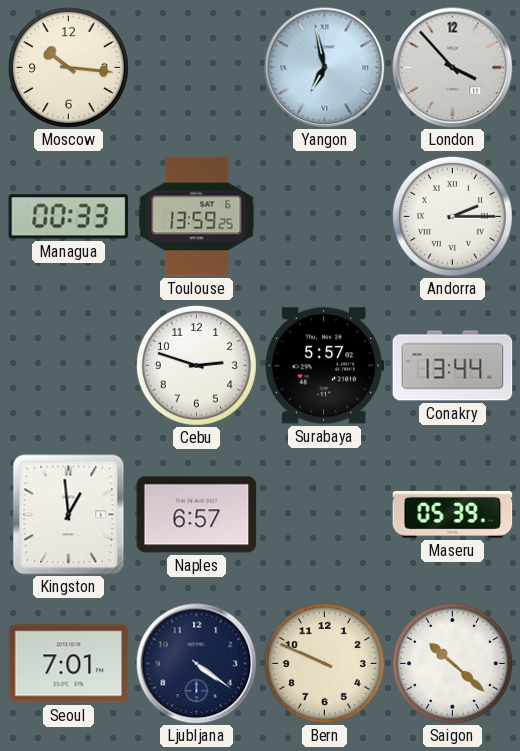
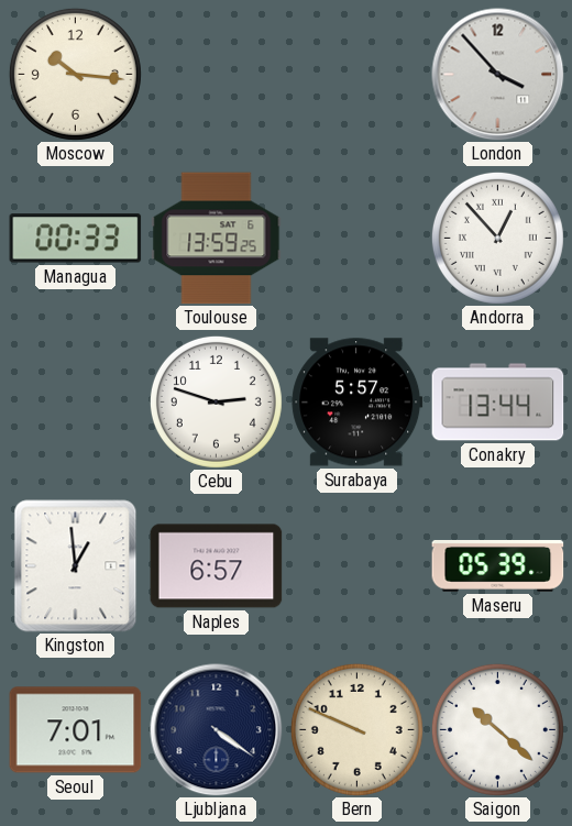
Yangon: 6:58 -> none (325, 68)
Andorra: 2:15 -> 12:53 (497, 238)
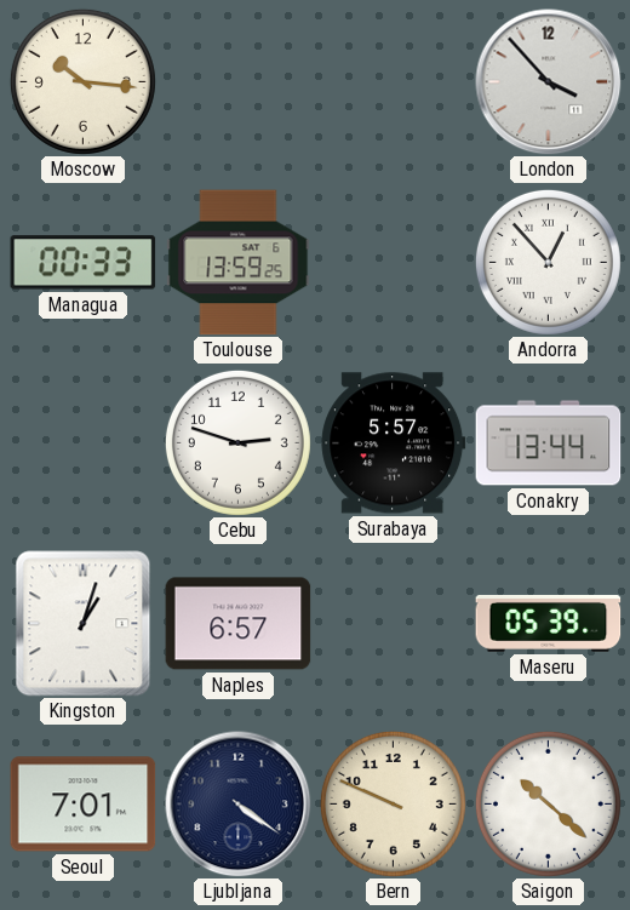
Kingston: 12:59 -> 1:03 (84, 624)
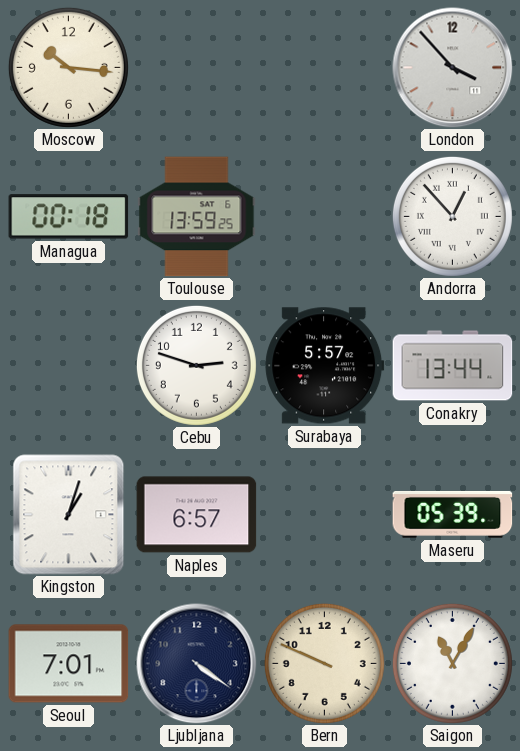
Managua: 00:33 -> 00:18 (69, 217)
Saigon: 10:22 -> 11:05 (452, 663)
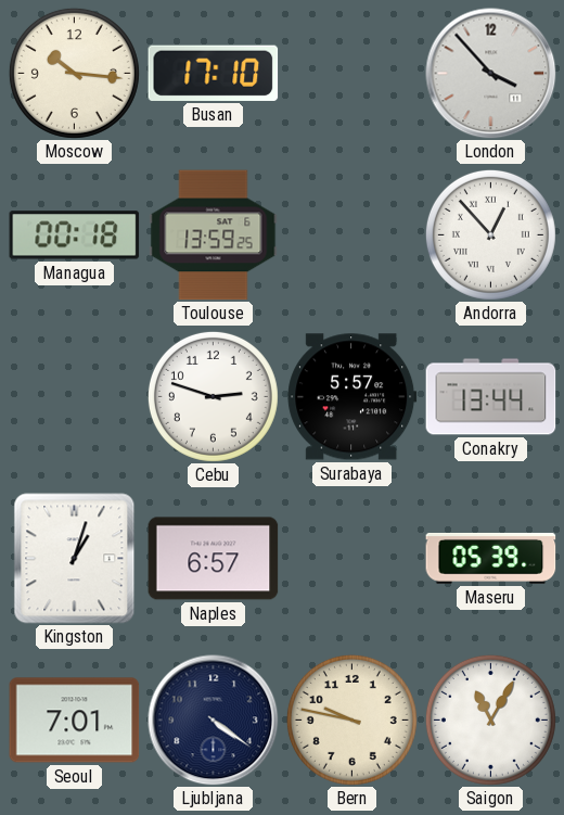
Busan: none -> 17:10 (214, 73)
Bern: 9:49 -> 9:47 (351, 720)
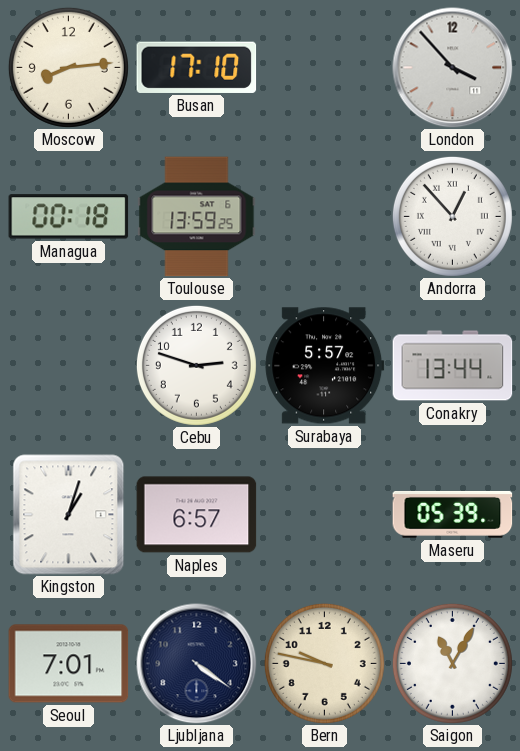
Moscow: 10:16 -> 8:14 (68, 67)
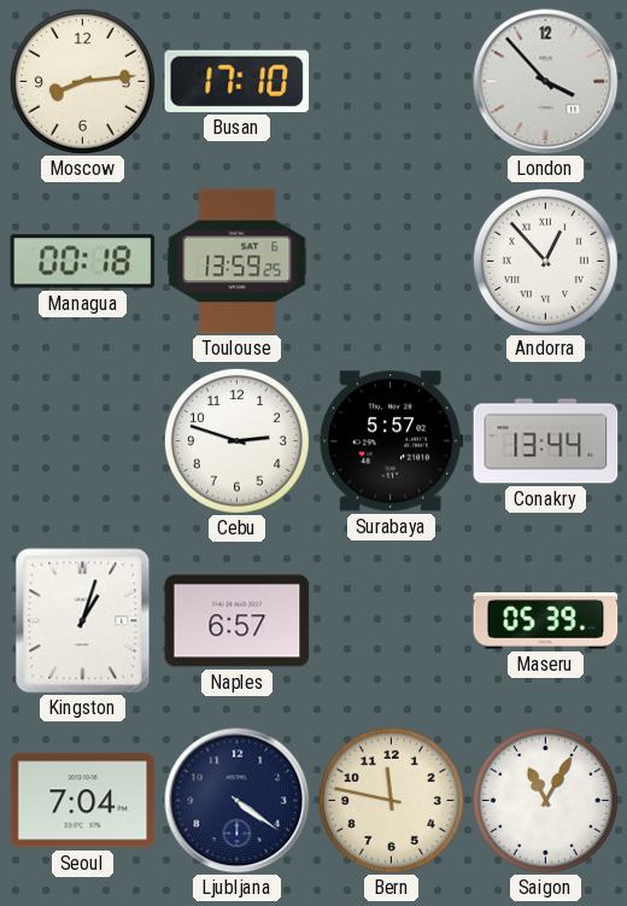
Seoul: 7:01 -> 7:04 (83, 801)
Bern: 9:47 -> 11:47 (391, 800)
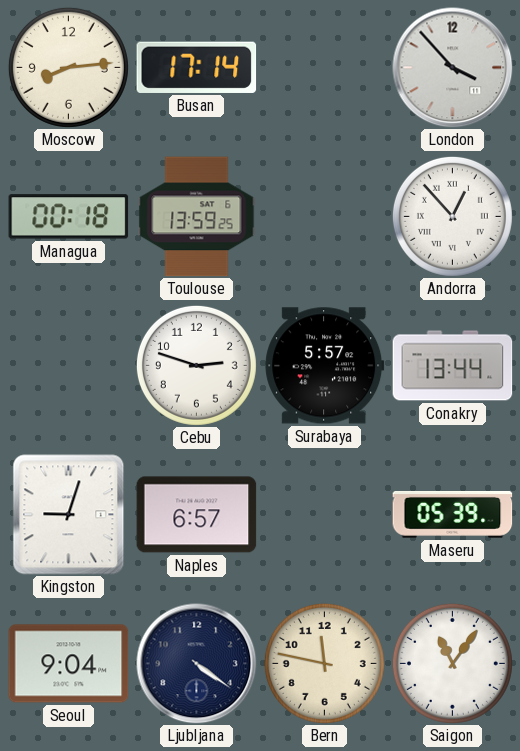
Busan: 17:10 -> 17:14 (197, 67)
Kingston: 1:03 -> 9:03 (69, 515)
Seoul: 7:04 -> 9:04 (69, 664)
Saigon: 11:05 -> 11:06 (452, 663)
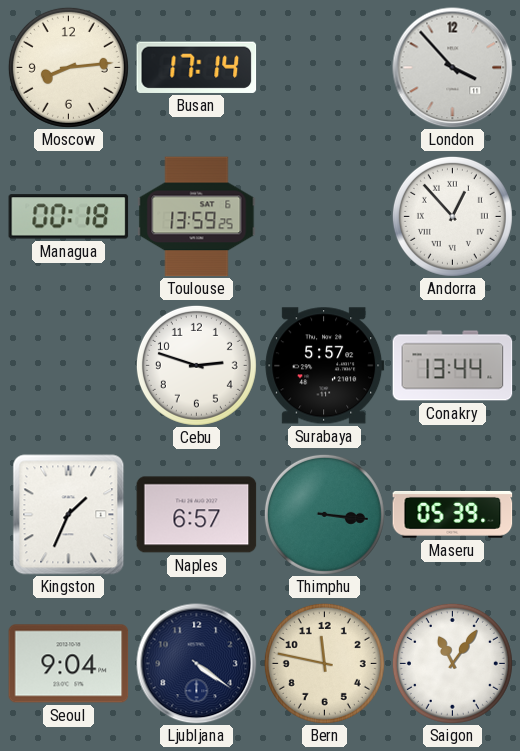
Kingston: 9:03 -> 1:34 (69, 515)
Thimphu: none -> 3:16 (324, 514)
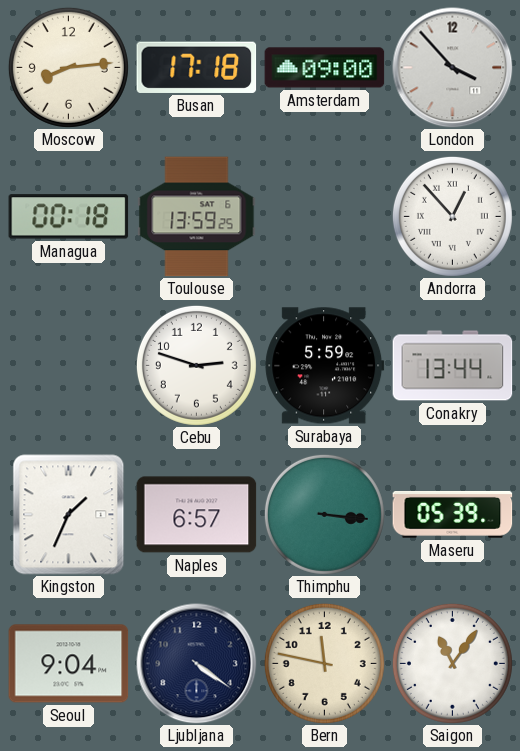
Busan: 17:14 -> 17:18 (197, 67)
Amsterdam: none -> 09:00 (325, 68)
Surabaya: 5:57 -> 5:59 (325, 366)
